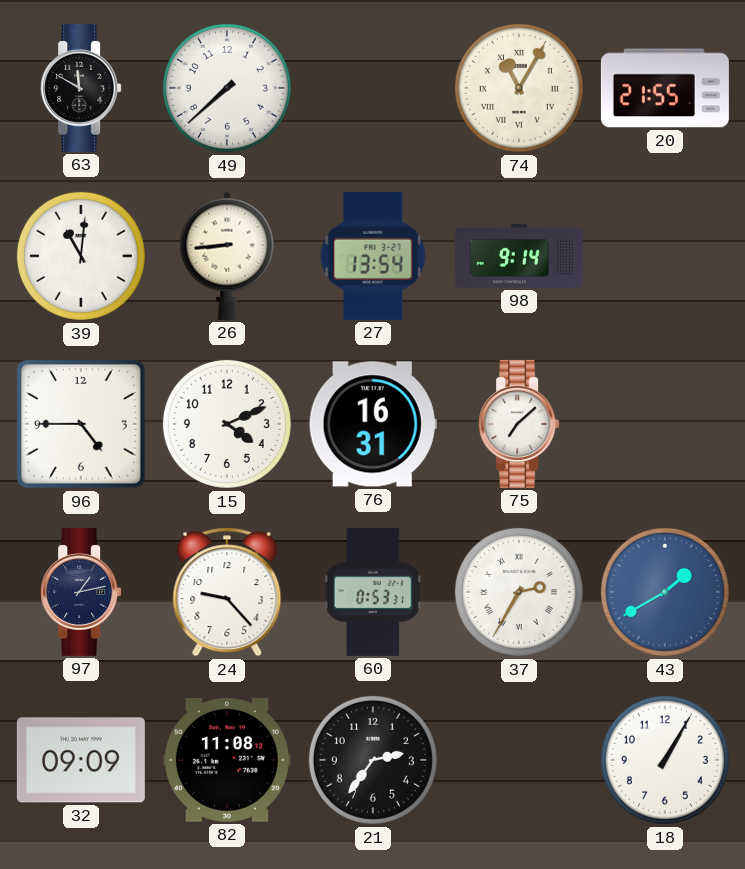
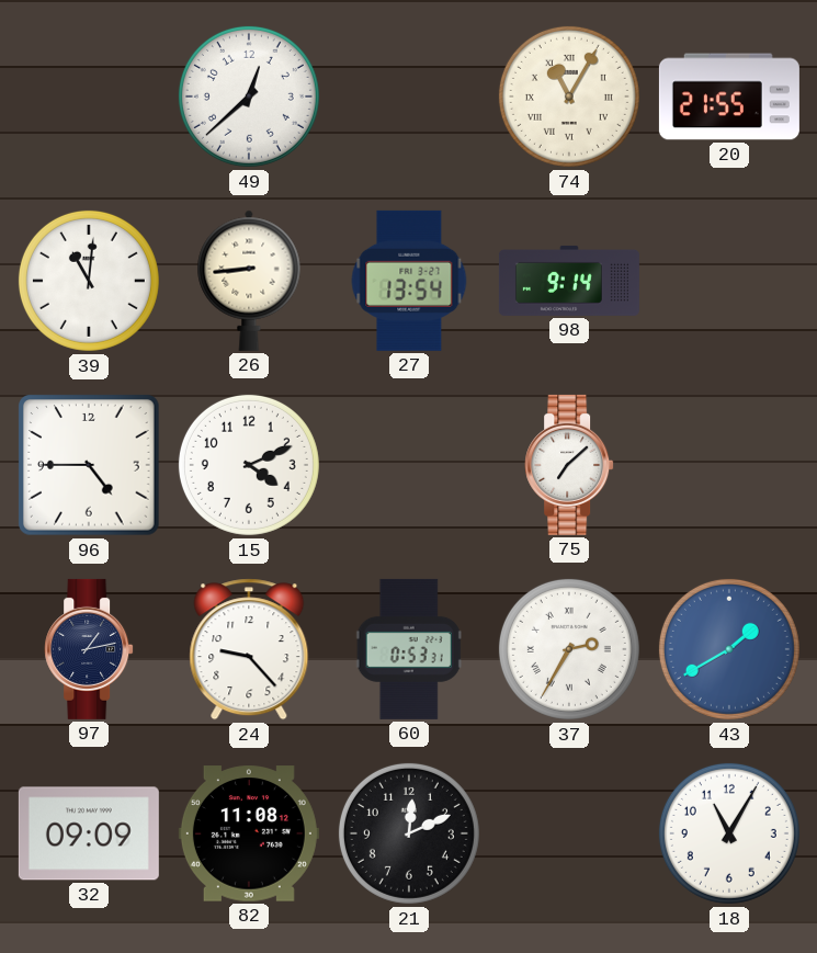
63: 11:50 -> none (81, 88)
49: 7:38 -> 12:38 (249, 97)
76: 16:31 -> none (373, 424)
21: 2:36 -> 12:11 (409, 833)
18: 1:05 -> 11:05 (729, 833)
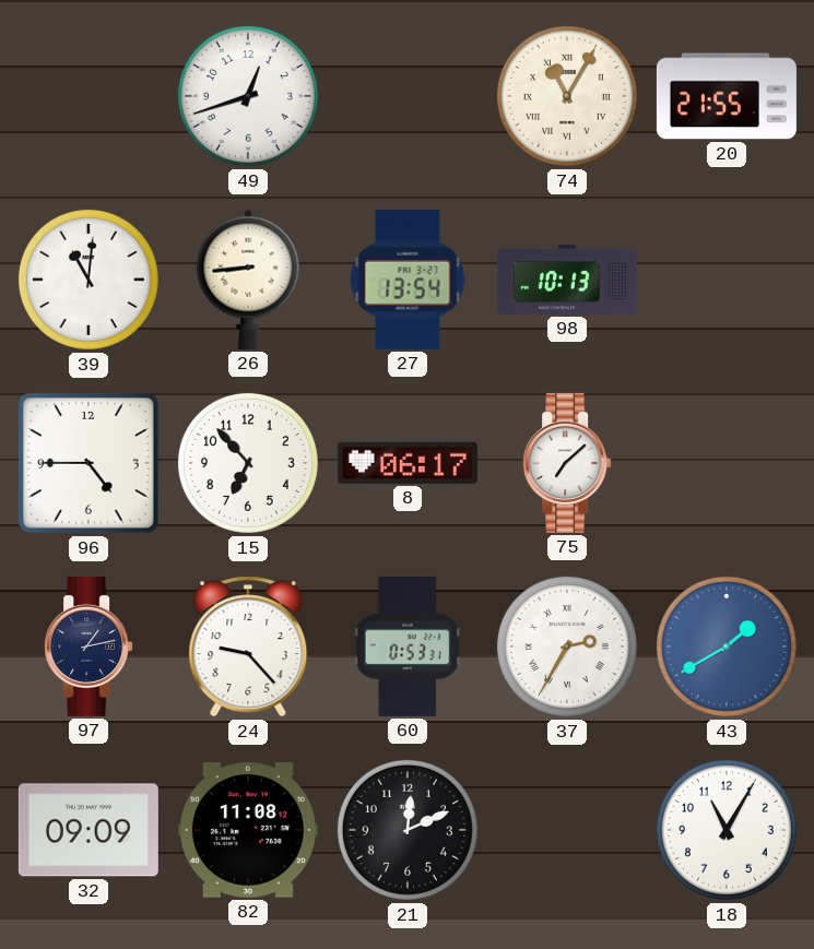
49: 12:38 -> 12:42 (248, 96)
98: 9:14 -> 10:13 (567, 280)
15: 4:11 -> 6:53 (248, 463)
8: none -> 06:17 (408, 463)
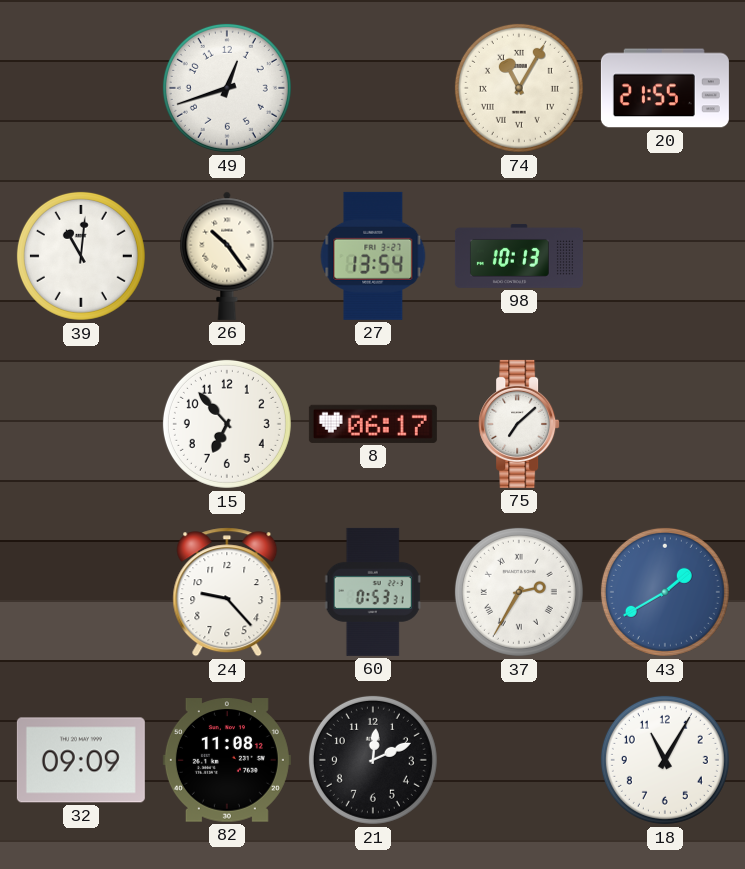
26: 8:44 -> 10:24 (227, 256)
96: 4:45 -> none (89, 463)
97: 1:13 -> none (89, 646)
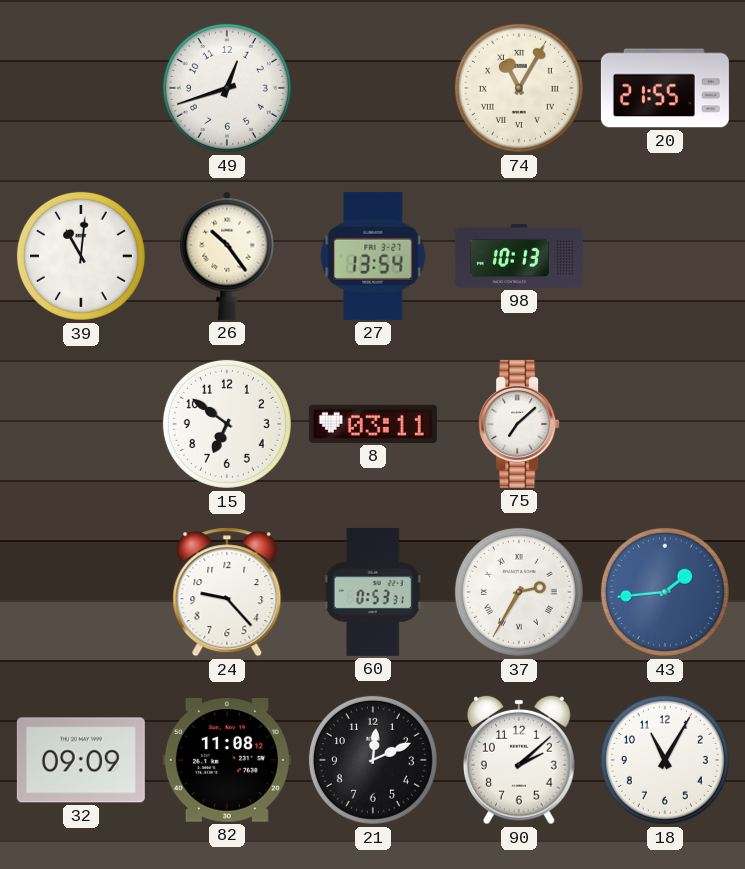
15: 6:53 -> 6:51 (227, 424)
8: 06:17 -> 03:11 (373, 424)
43: 1:40 -> 1:44 (665, 592)
90: none -> 2:08 (520, 760)
